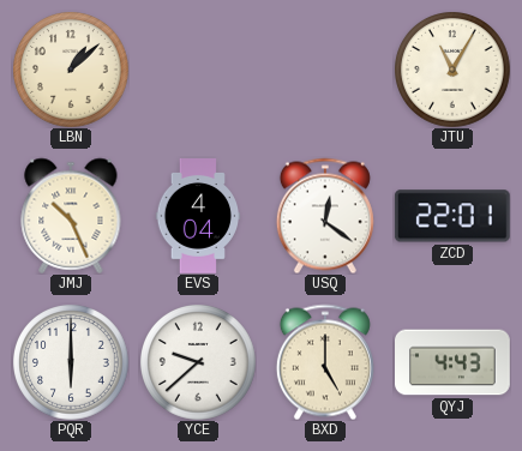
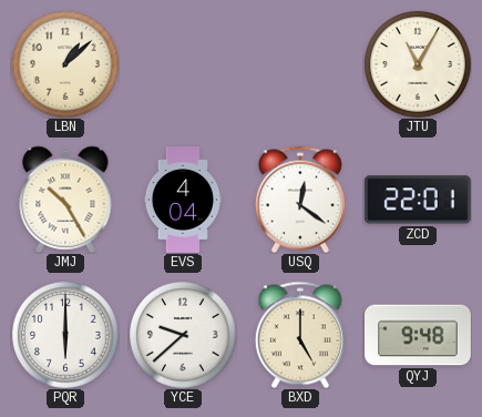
JMJ: 10:26 -> 10:25 (65, 200)
QYJ: 4:43 -> 9:48 (419, 335)
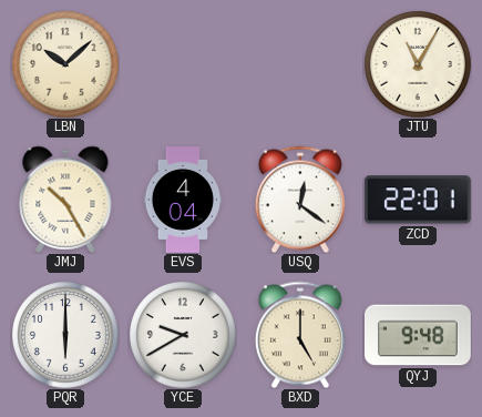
LBN: 1:08 -> 10:08 (65, 64)
YCE: 9:38 -> 9:40 (183, 335)
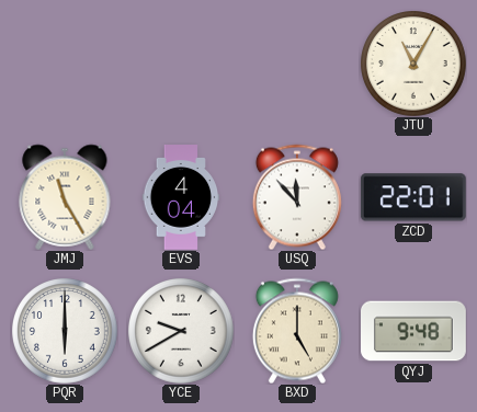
LBN: 10:08 -> none (65, 64)
JMJ: 10:25 -> 11:25 (65, 197)
USQ: 12:21 -> 11:53 (297, 197)
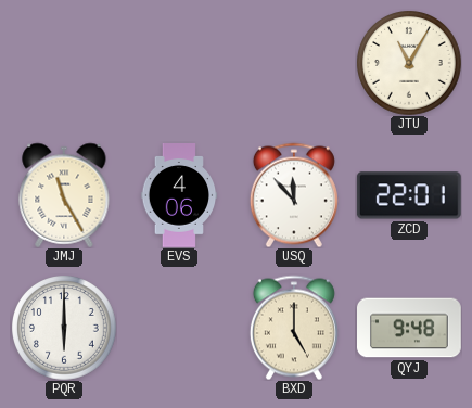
EVS: 4:04 -> 4:06 (179, 196)
YCE: 9:40 -> none (181, 331)
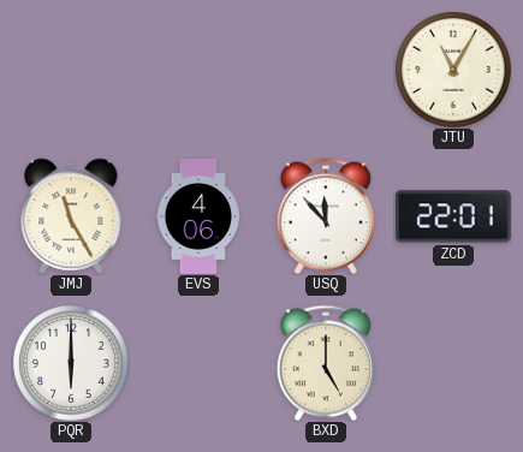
QYJ: 9:48 -> none (410, 328)
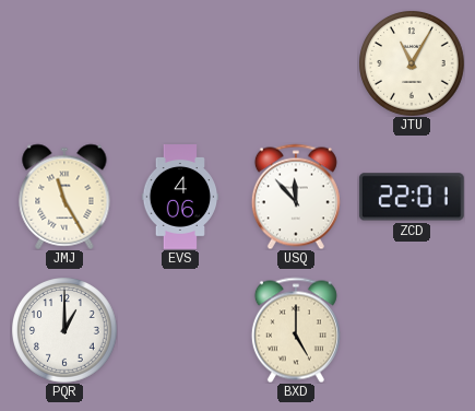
PQR: 6:00 -> 1:00 (64, 330)
